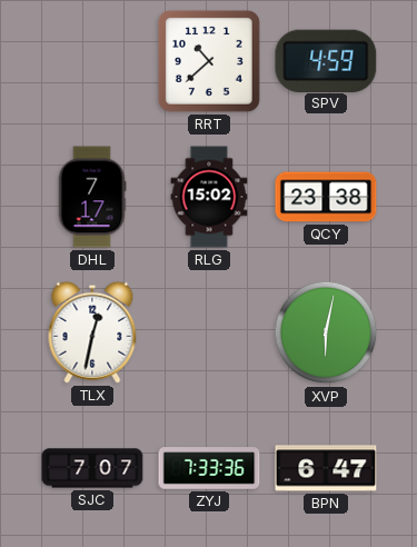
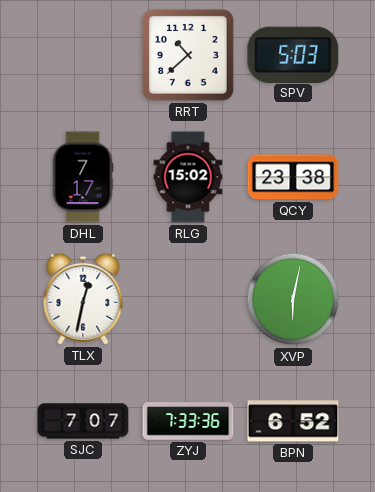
SPV: 4:59 -> 5:03 (293, 54)
BPN: 6:47 -> 6:52 (293, 421)
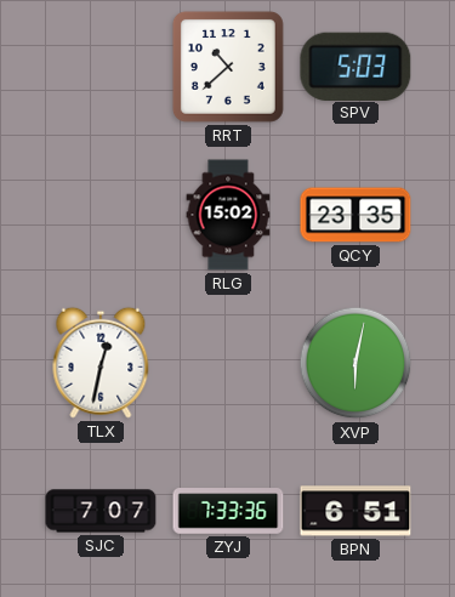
DHL: 7:17 -> none (83, 177)
QCY: 23:38 -> 23:35 (356, 215)
BPN: 6:52 -> 6:51 (356, 511)
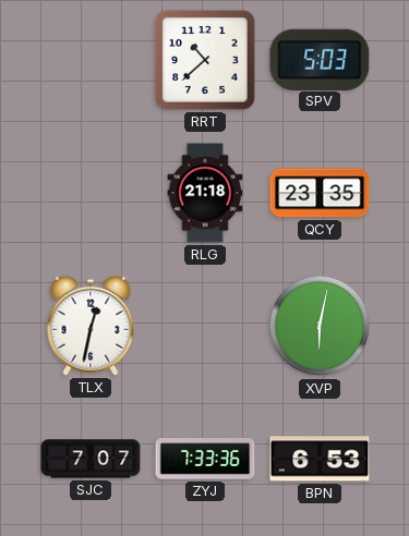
RLG: 15:02 -> 21:18 (205, 193)
BPN: 6:51 -> 6:53 (320, 459)
